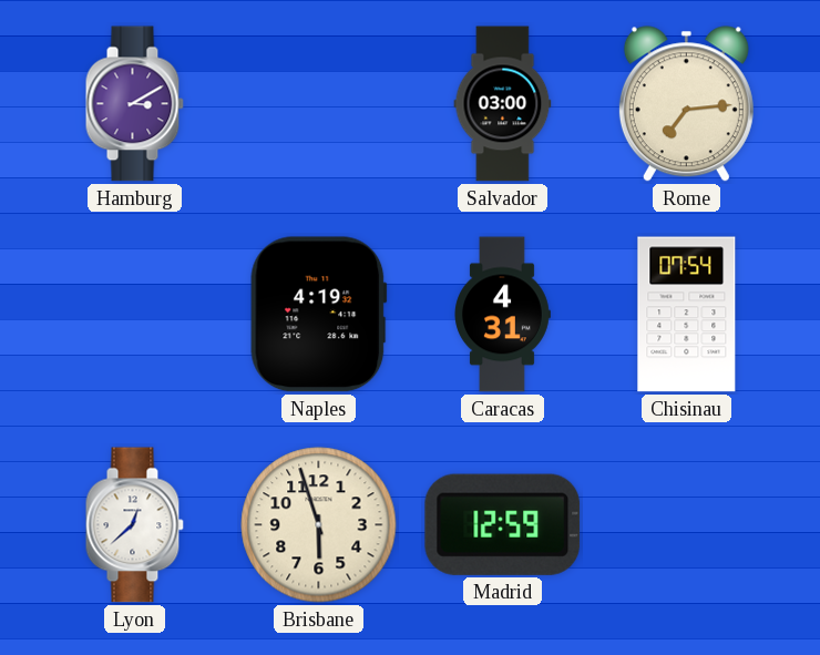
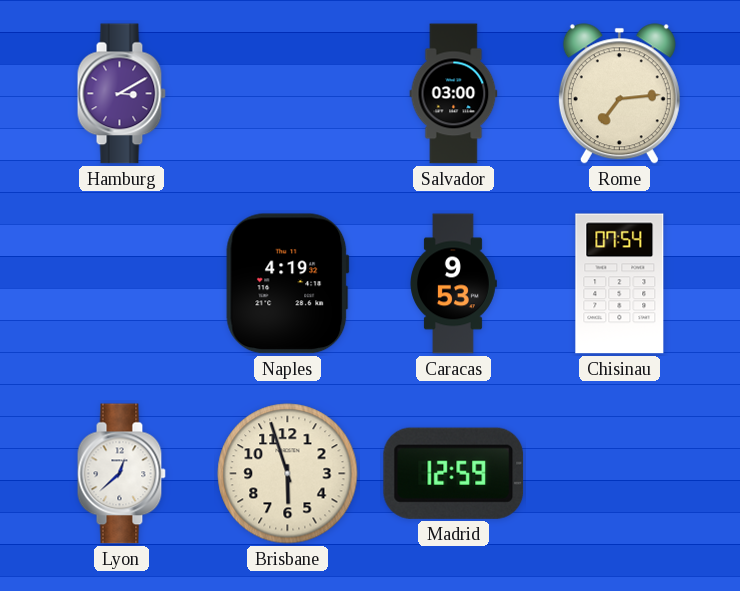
Caracas: 4:31 -> 9:53 (453, 284)
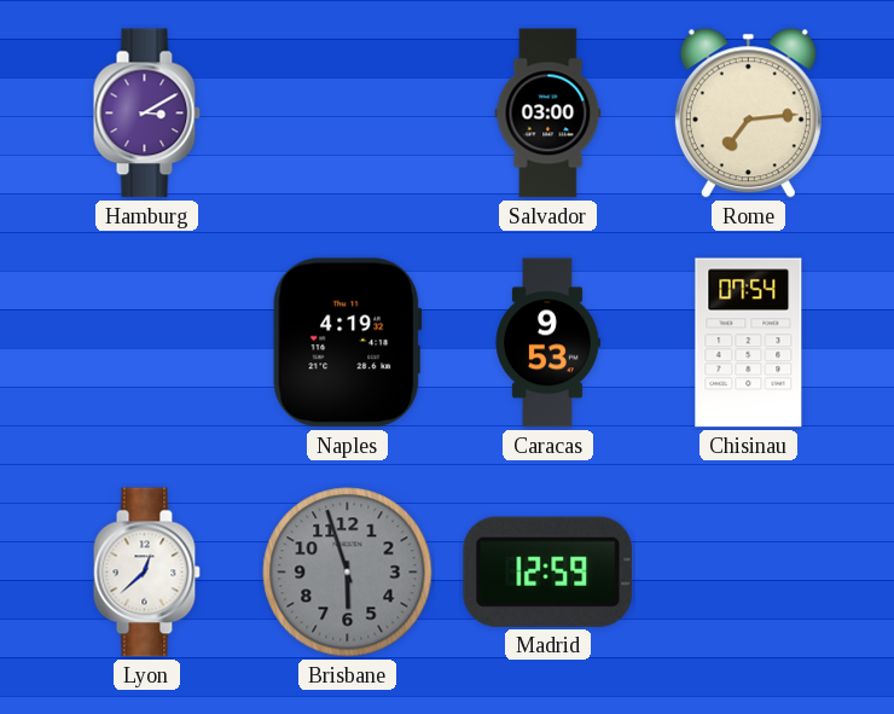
Brisbane dial: cream -> grey (348, 573)
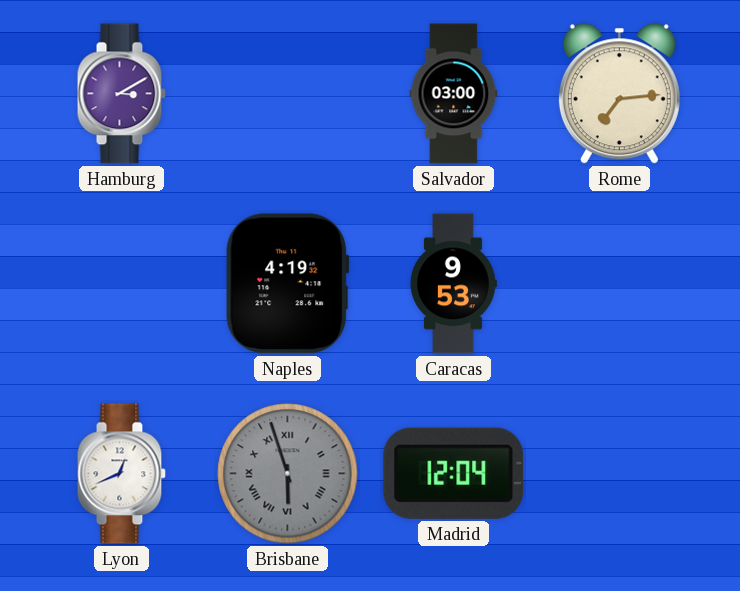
Chisinau: 07:54 -> none (749, 343)
Lyon: 12:38 -> 12:41 (121, 474)
Brisbane numerals: Arabic -> Roman (288, 474)
Madrid: 12:59 -> 12:04 (454, 473)
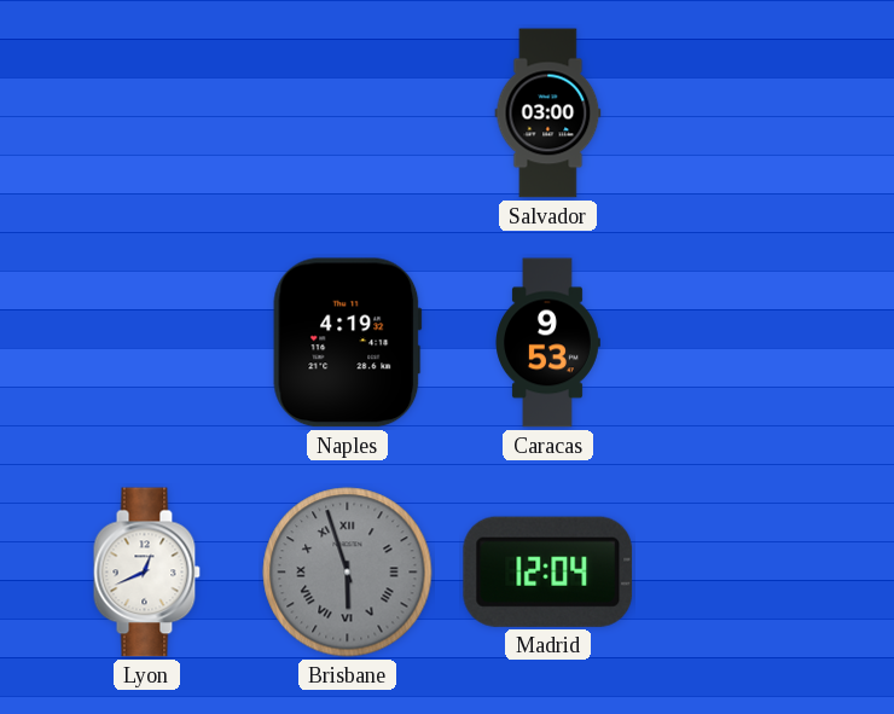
Hamburg: 3:10 -> none (121, 94)
Rome: 7:14 -> none (619, 94)
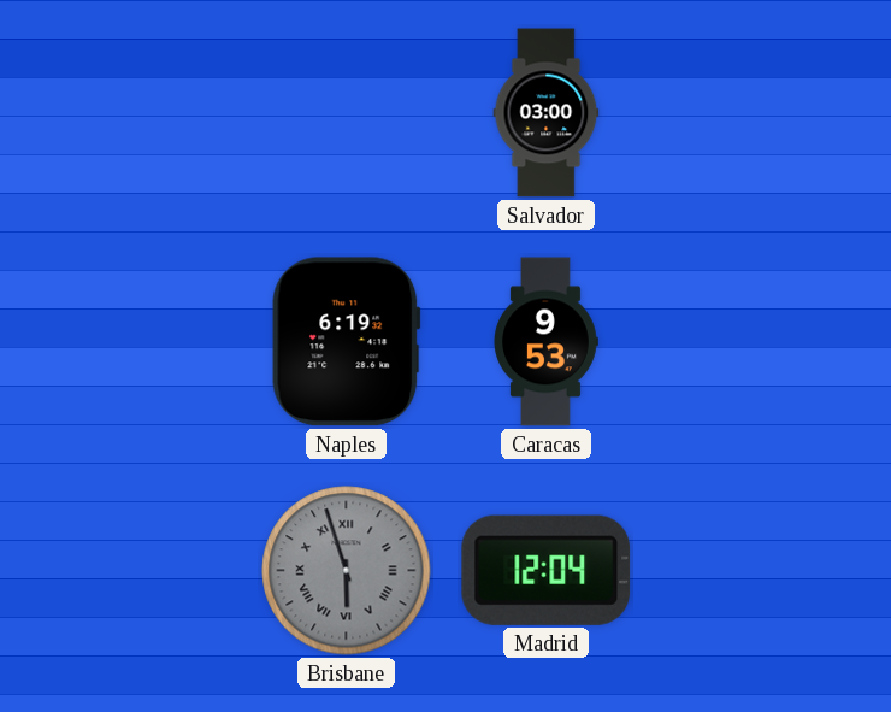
Naples: 4:19 -> 6:19 (347, 342)
Lyon: 12:41 -> none (146, 573)
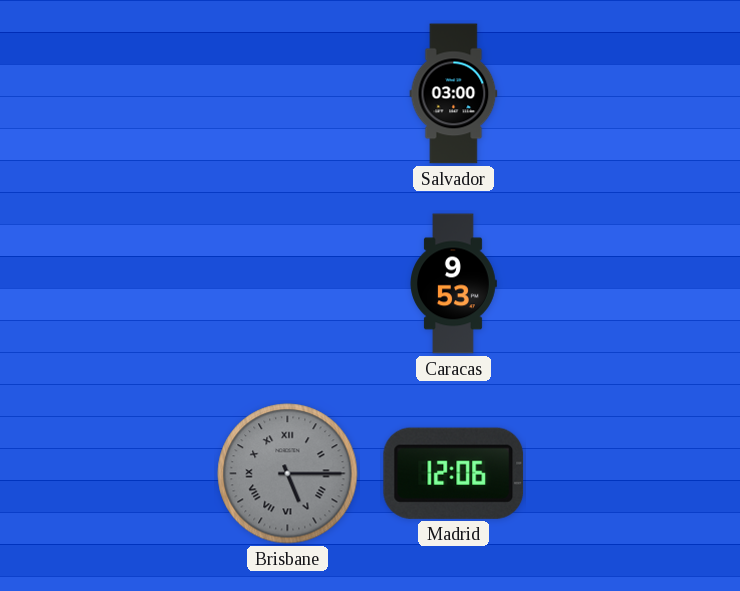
Naples: 6:19 -> none (347, 342)
Brisbane: 5:57 -> 5:15 (288, 474)
Madrid: 12:04 -> 12:06 (454, 473)
